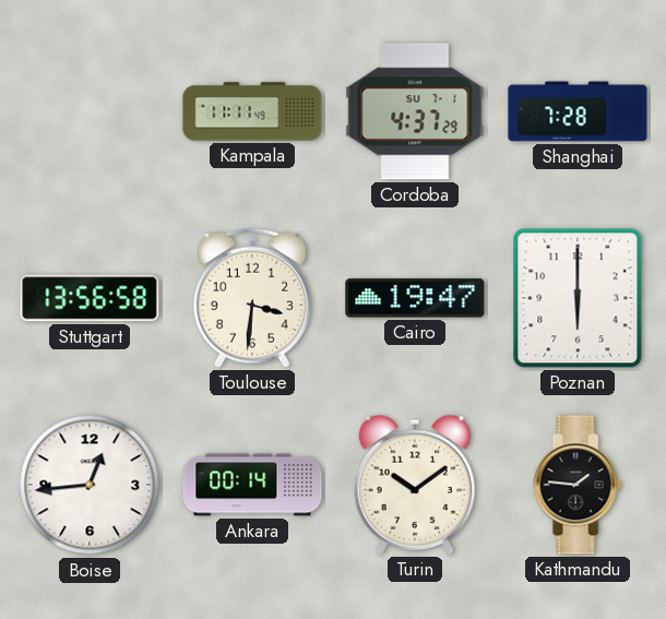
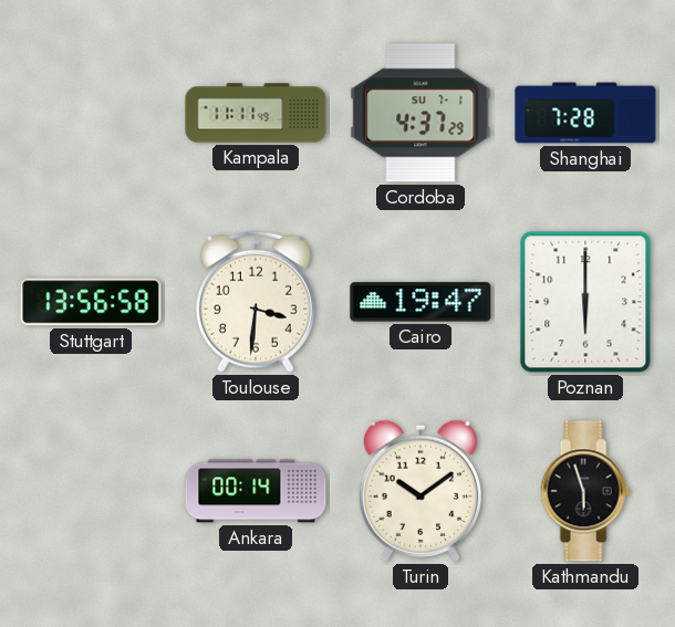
Boise: 12:44 -> none (90, 485)
Kathmandu: 1:46 -> 5:57 (585, 491)
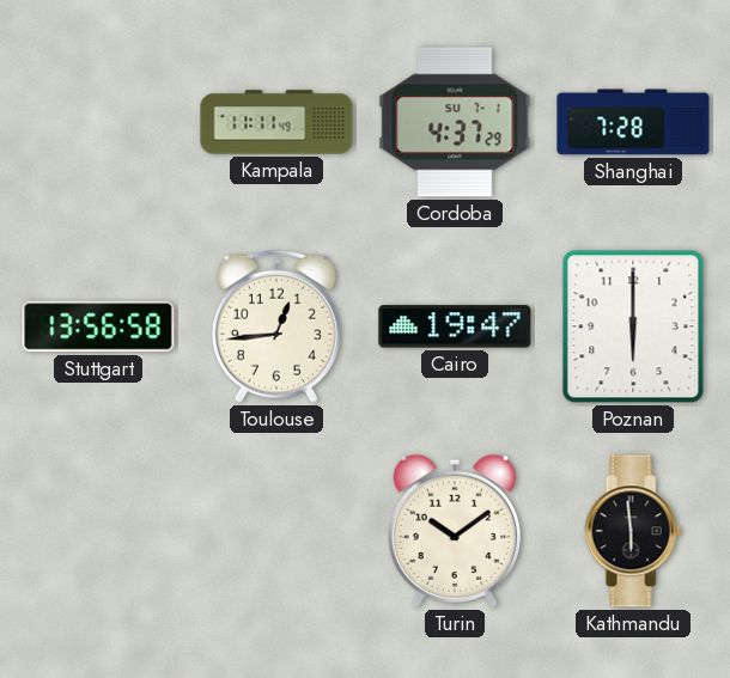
Toulouse: 3:31 -> 12:44 (276, 326)
Ankara: 00:14 -> none (256, 491)
Kathmandu: 5:57 -> 5:59 (633, 531)
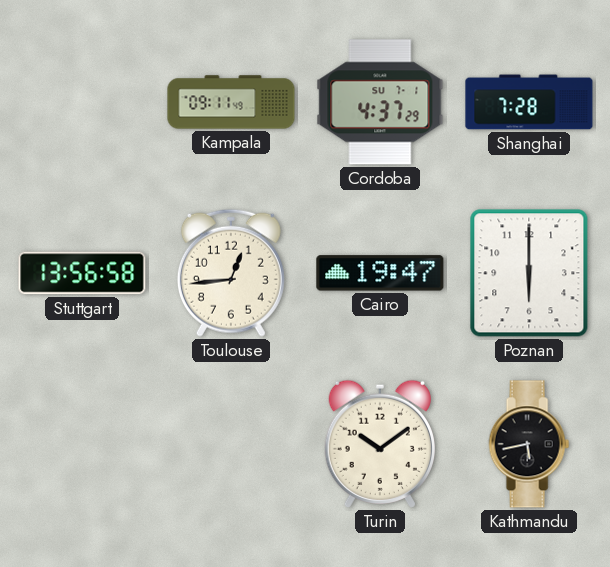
Kampala: 11:11 -> 09:11 (231, 102)
Kathmandu: 5:59 -> 5:43 (529, 444)
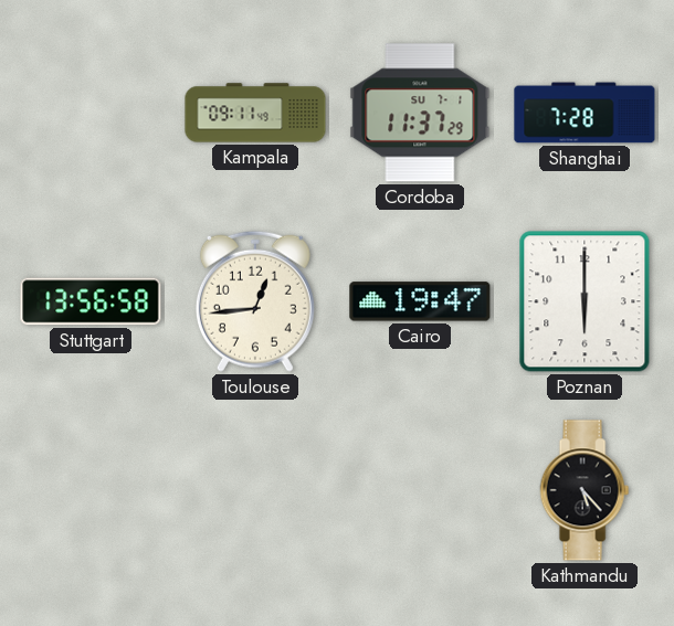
Cordoba: 4:37 -> 11:37 (420, 113)
Turin: 10:09 -> none (380, 444)
Kathmandu: 5:43 -> 5:23 (585, 490)
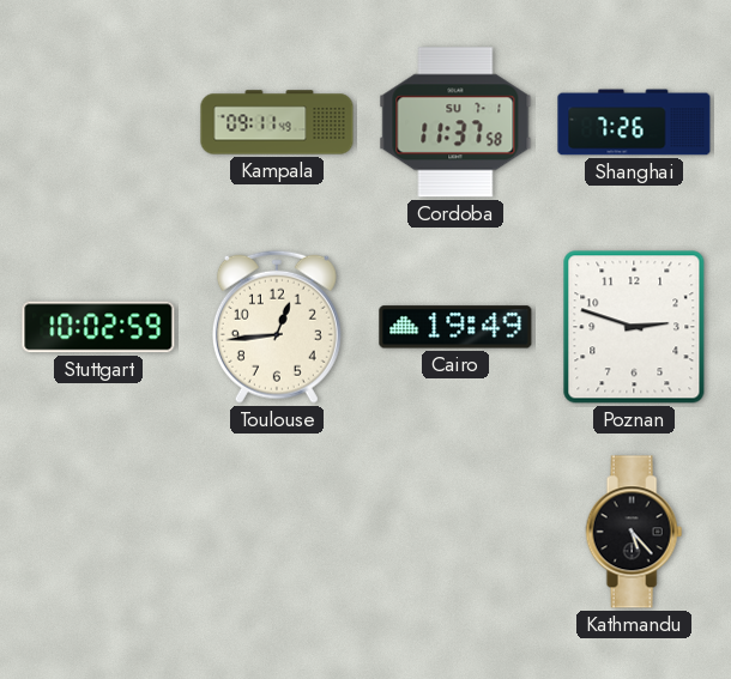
Cordoba: 11:37:29 -> 11:37:58 (455, 122)
Shanghai: 7:28 -> 7:26 (634, 122)
Stuttgart: 13:56 -> 10:02 (98, 327)
Cairo: 19:47 -> 19:49 (455, 327)
Poznan: 6:00 -> 2:48 (634, 327)
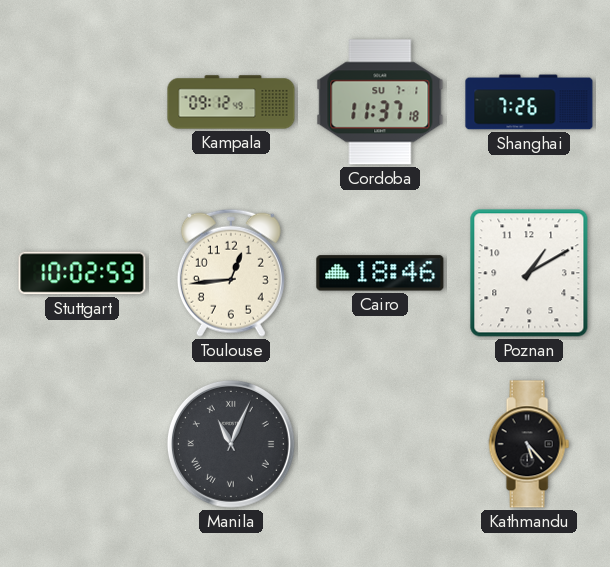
Kampala: 09:11 -> 09:12 (231, 102)
Cordoba: 11:37:58 -> 11:37:18 (380, 102)
Cairo: 19:49 -> 18:46 (380, 273)
Poznan: 2:48 -> 1:10 (529, 273)
Manila: none -> 11:04 (231, 444)
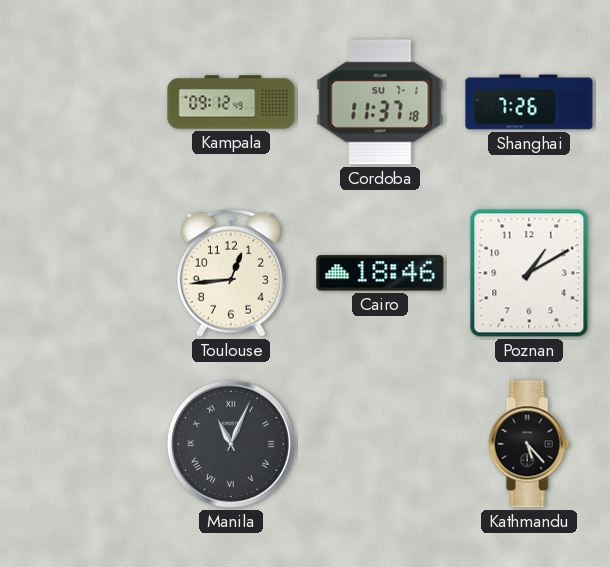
Stuttgart: 10:02 -> none (82, 273)
